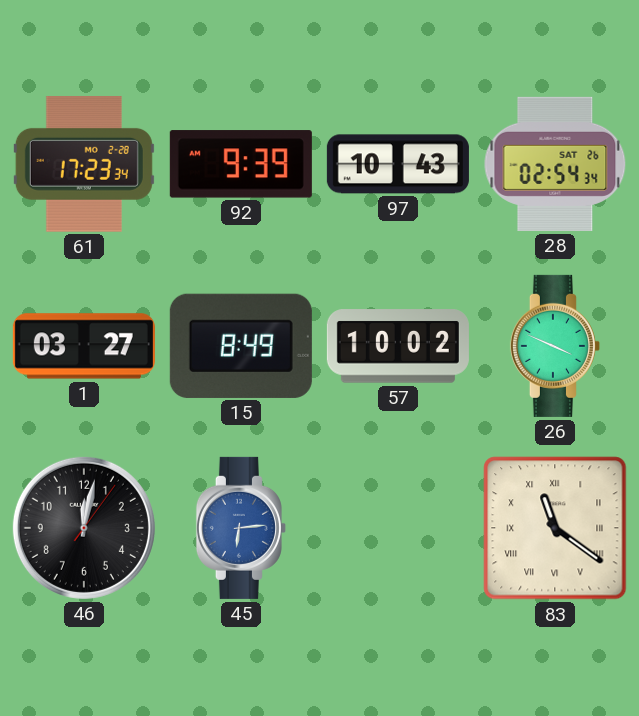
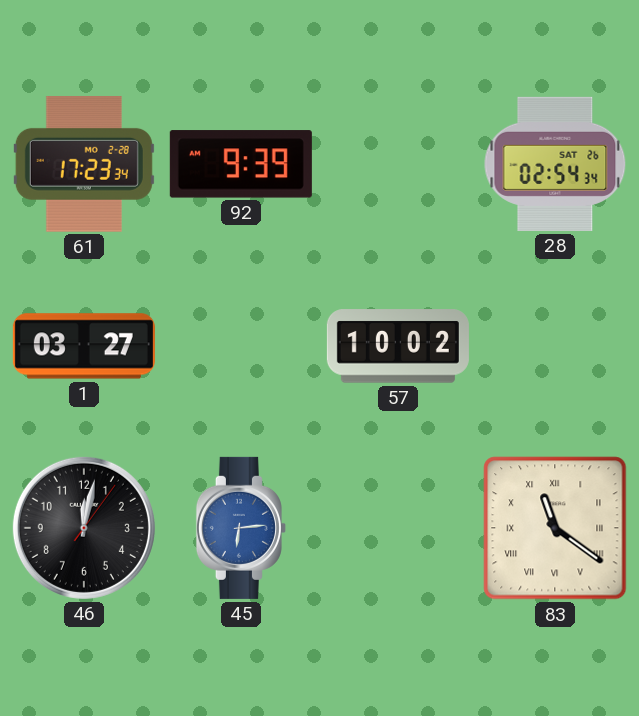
97: 10:43 -> none (398, 164)
15: 8:49 -> none (241, 346)
26: 3:49 -> none (555, 346)
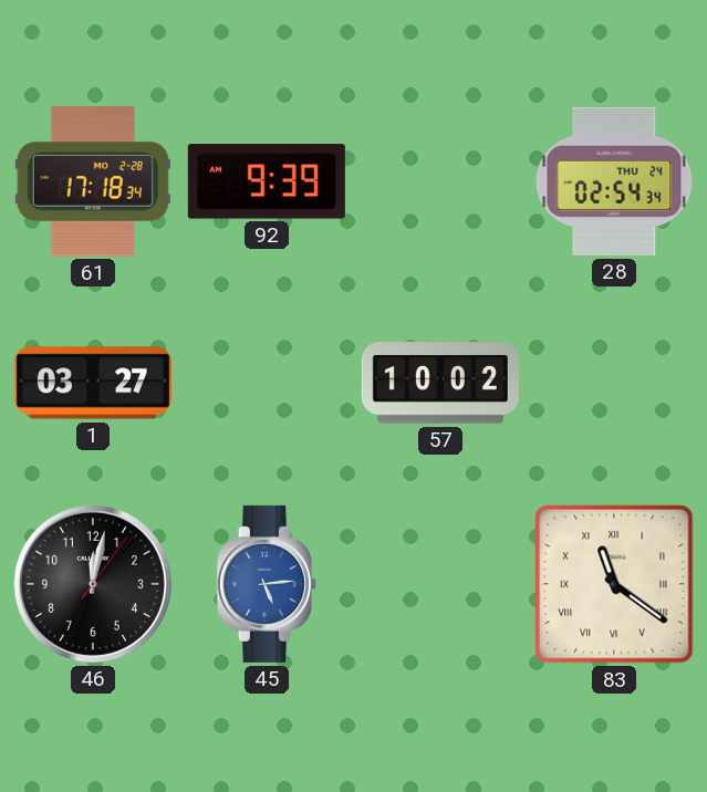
61: 17:23 -> 17:18 (93, 181)
28 date: SAT 26 -> THU 24 (614, 181)
45: 6:14 -> 5:14 (267, 584)
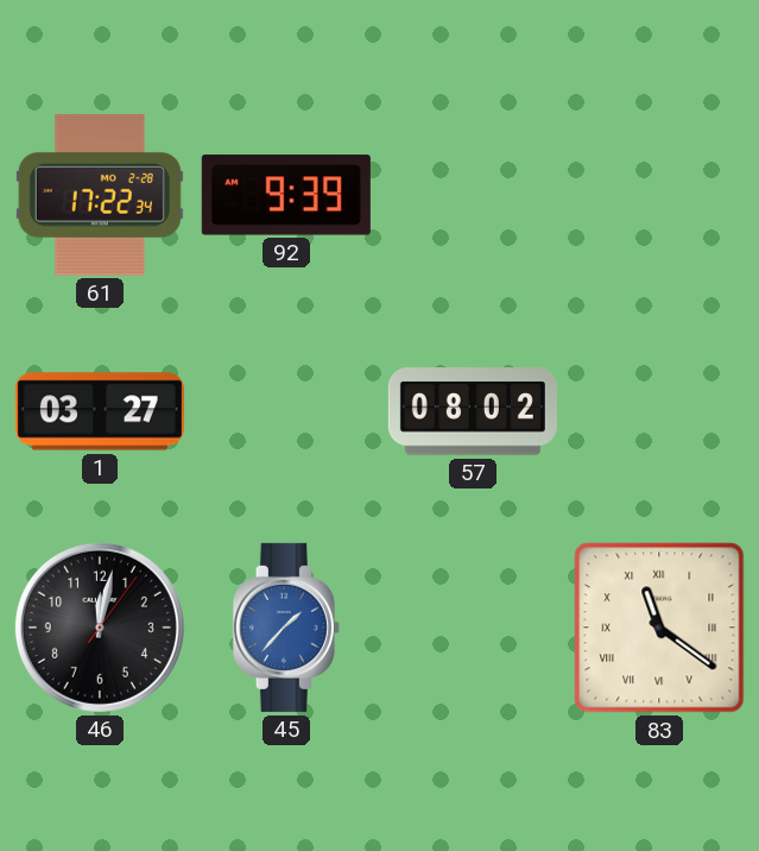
61: 17:18 -> 17:22 (100, 195)
28: 02:54 -> none (614, 181)
57: 10:02 -> 08:02 (473, 411)
45: 5:14 -> 1:37 (286, 628)
